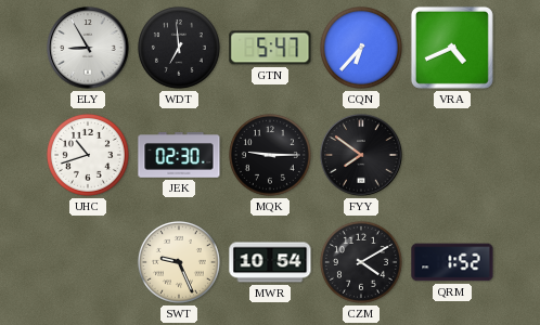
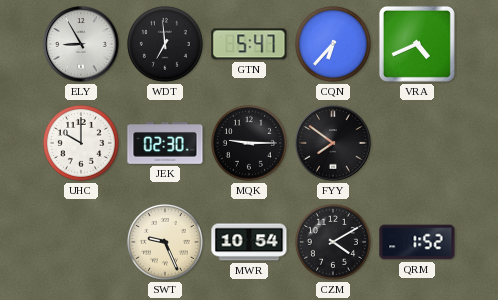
UHC: 10:42 -> 10:00 (81, 143)
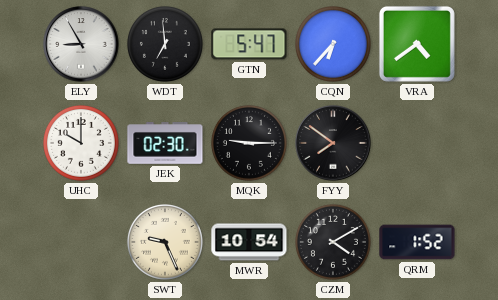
VRA: 4:41 -> 4:39 (417, 44)
